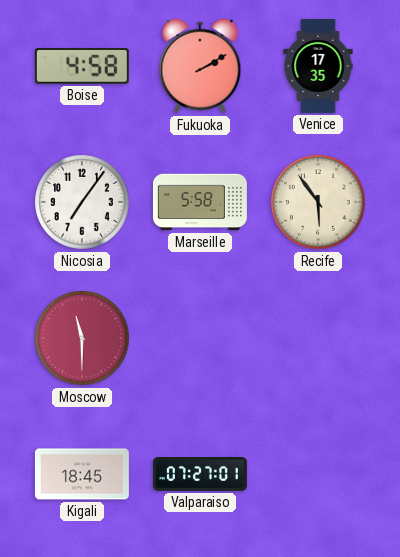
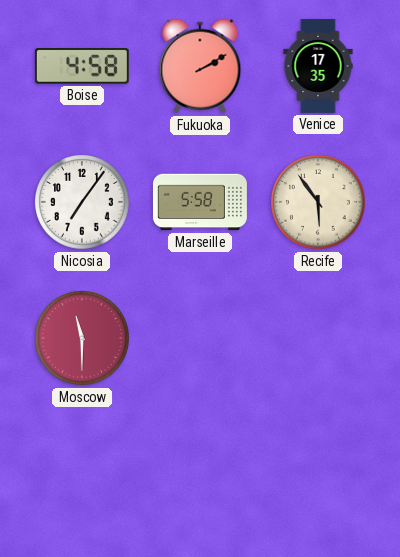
Kigali: 18:45 -> none (82, 474)
Valparaiso: 07:27 -> none (200, 475)
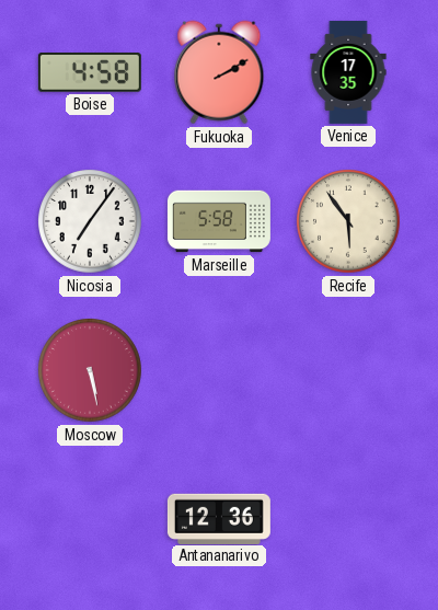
Moscow: 11:30 -> 5:28 (91, 371)
Antananarivo: none -> 12:36 (219, 518)
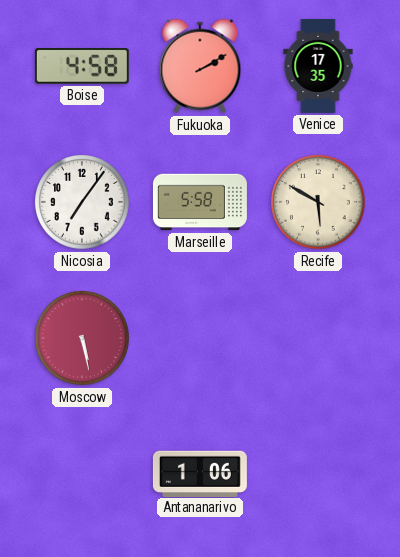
Recife: 5:54 -> 5:50 (319, 203)
Antananarivo: 12:36 -> 1:06 (200, 473)
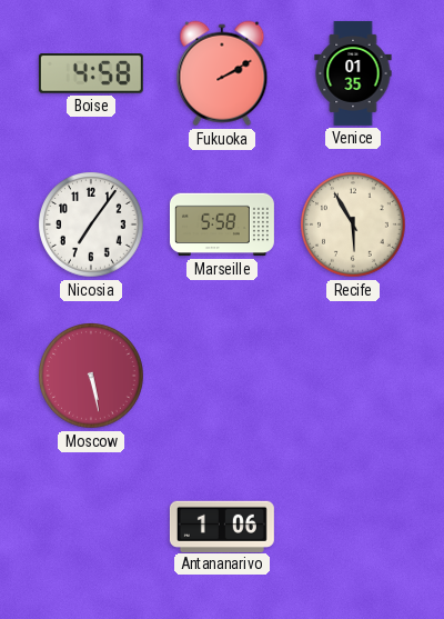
Venice: 17:35 -> 01:35 (353, 73)
Recife: 5:50 -> 5:55 (354, 226)
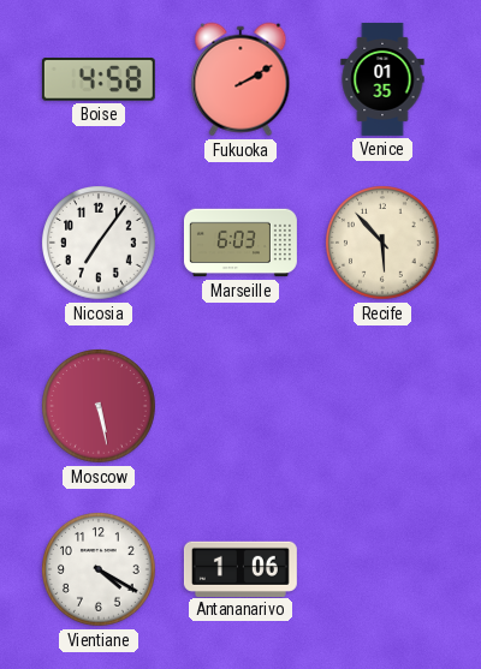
Marseille: 5:58 -> 6:03 (240, 243)
Recife: 5:55 -> 5:53 (384, 244)
Vientiane: none -> 4:20 (100, 571)
